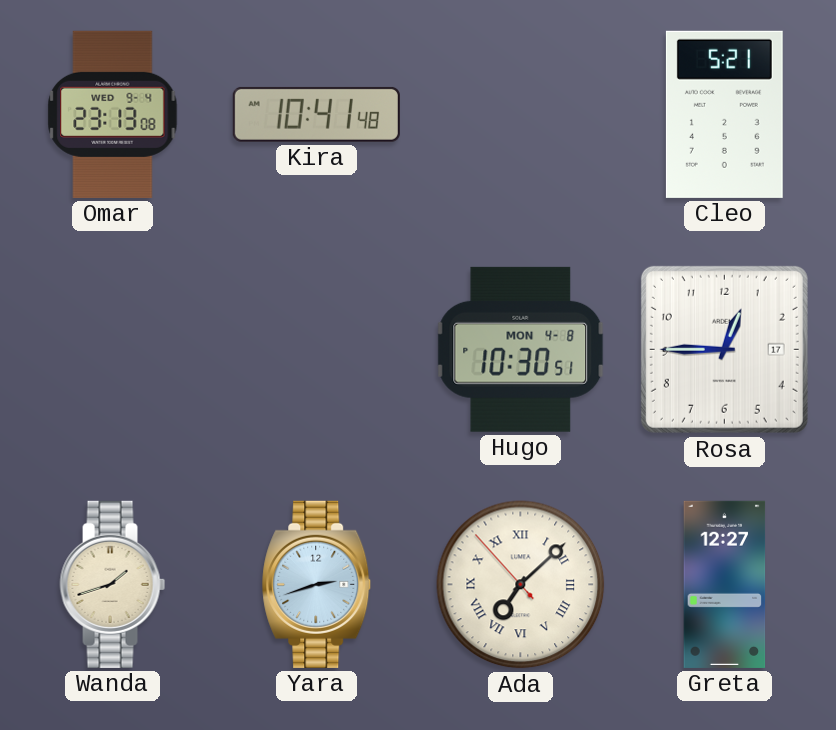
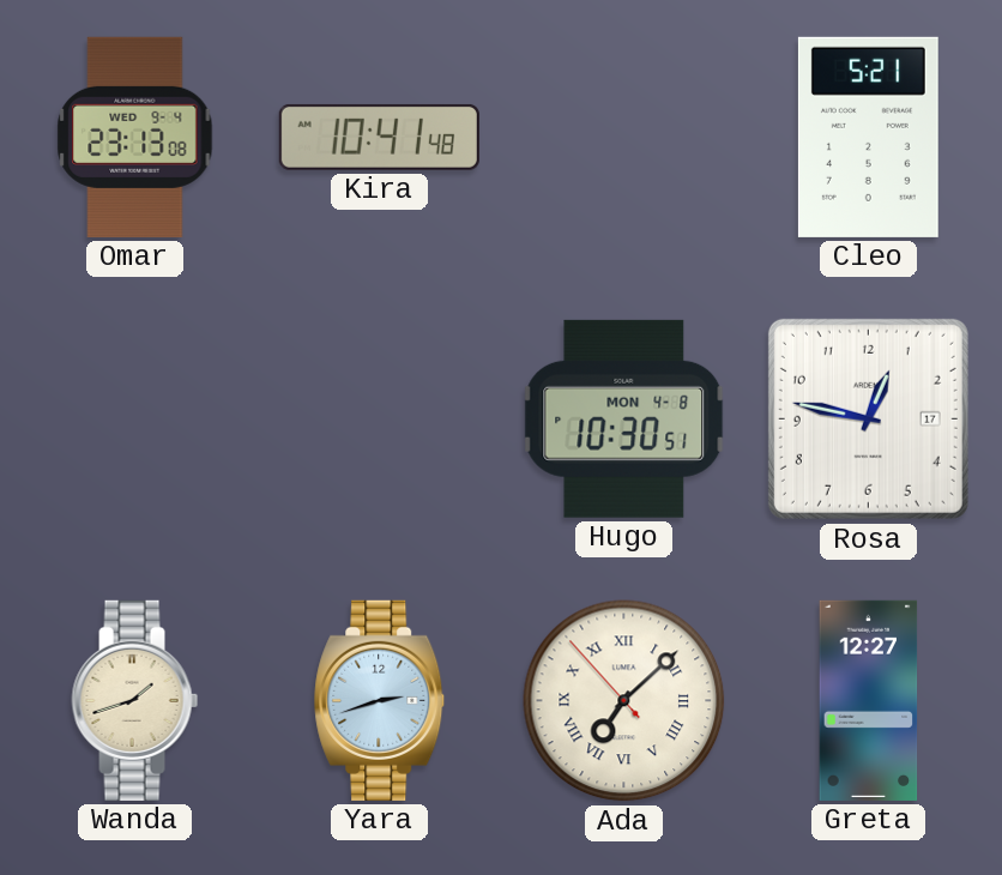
Rosa: 12:45 -> 12:47 (868, 418)
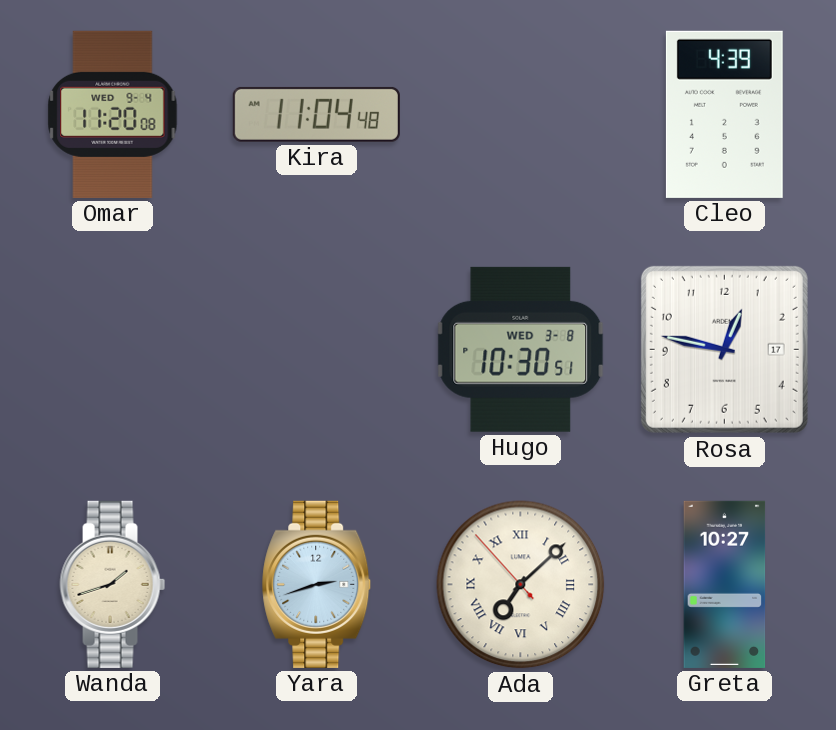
Omar: 23:13 -> 11:20 (113, 114)
Kira: 10:41 -> 11:04 (316, 114)
Cleo: 5:21 -> 4:39 (724, 114)
Hugo date: MON 4-8 -> WED 3-8 (521, 349)
Greta: 12:27 -> 10:27 (725, 584)
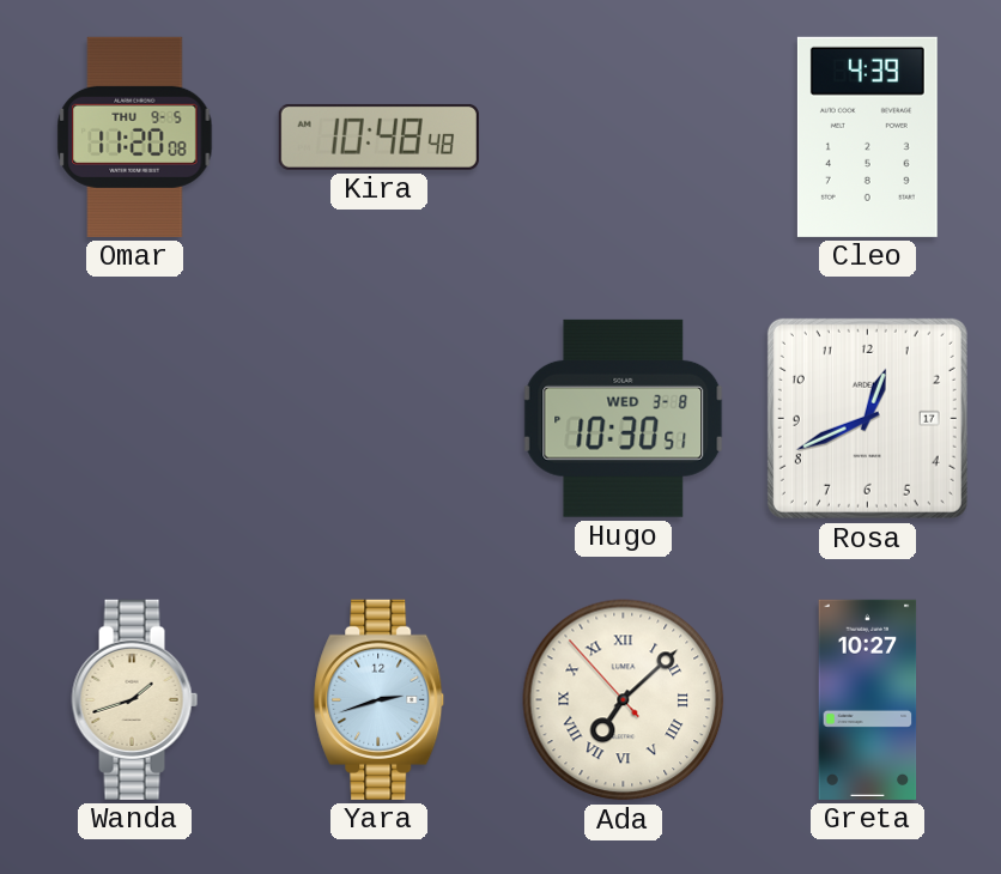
Omar date: WED 9-4 -> THU 9-5 (135, 136)
Kira: 11:04 -> 10:48 (378, 136)
Rosa: 12:47 -> 12:41 (867, 418)
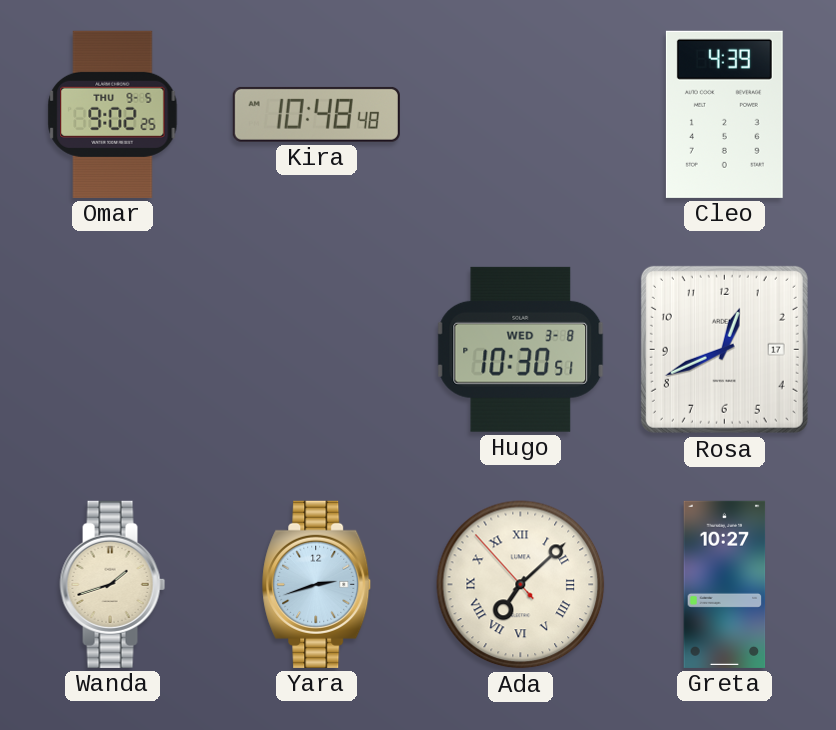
Omar: 11:20 -> 9:02 (113, 114)
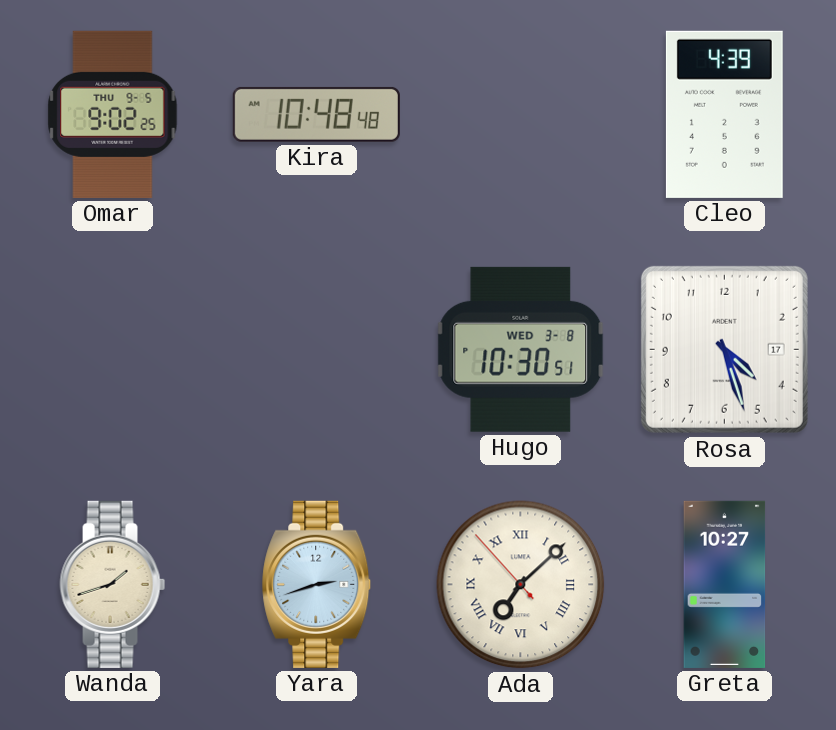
Rosa: 12:41 -> 4:27 (724, 349)
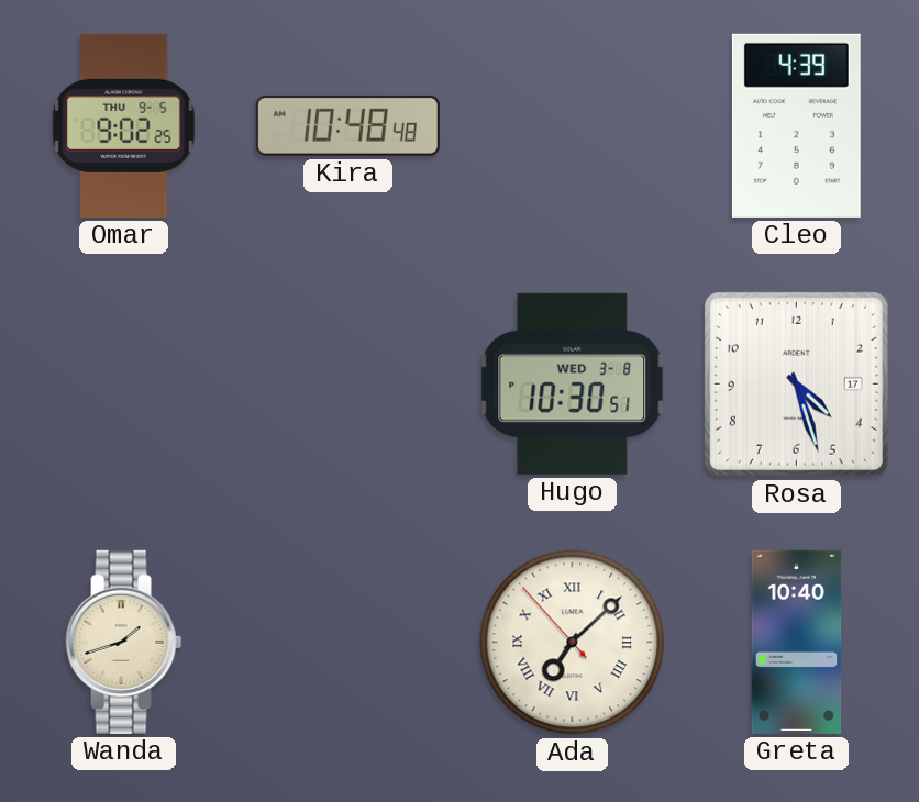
Yara: 2:42 -> none (317, 584)
Greta: 10:27 -> 10:40 (797, 642)
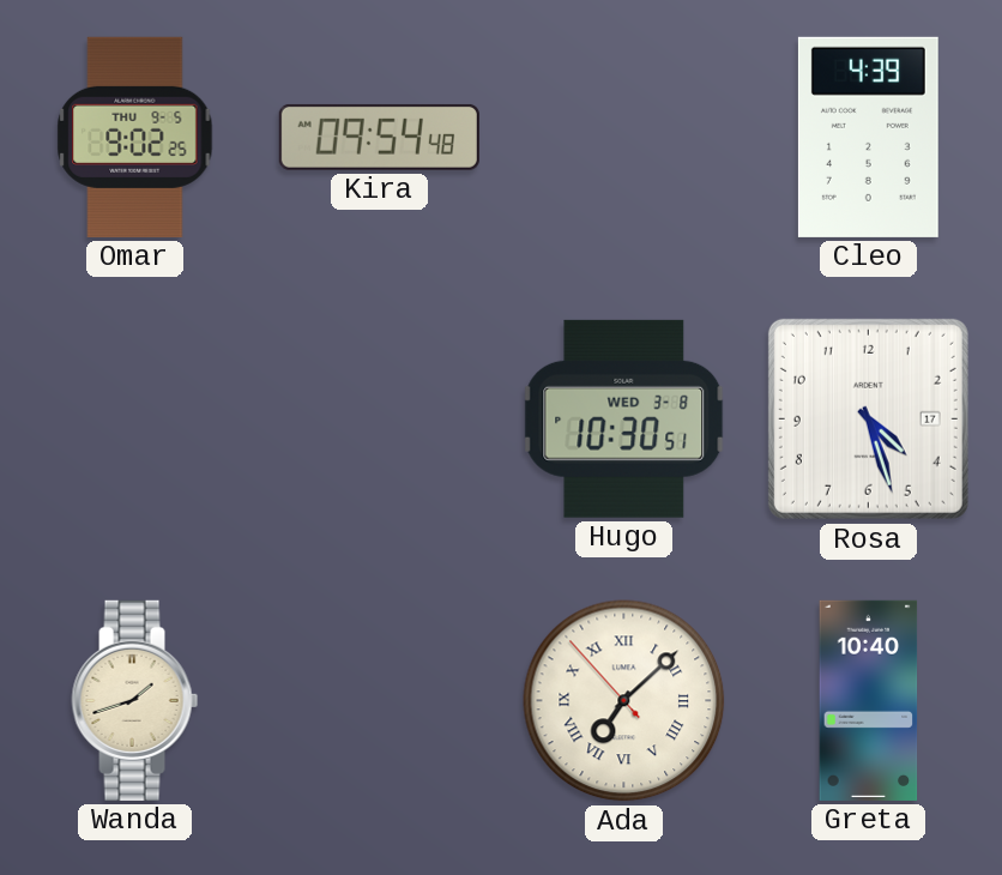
Kira: 10:48 -> 09:54 (379, 137)
